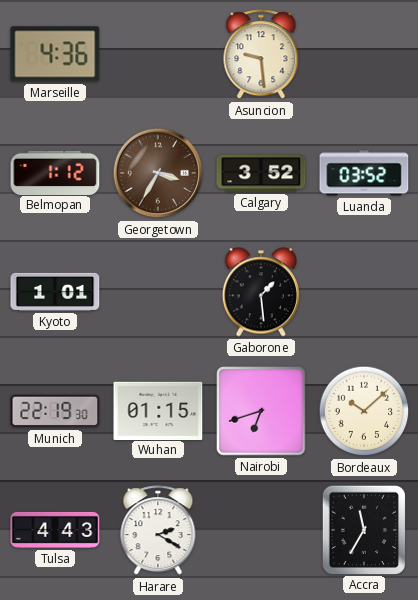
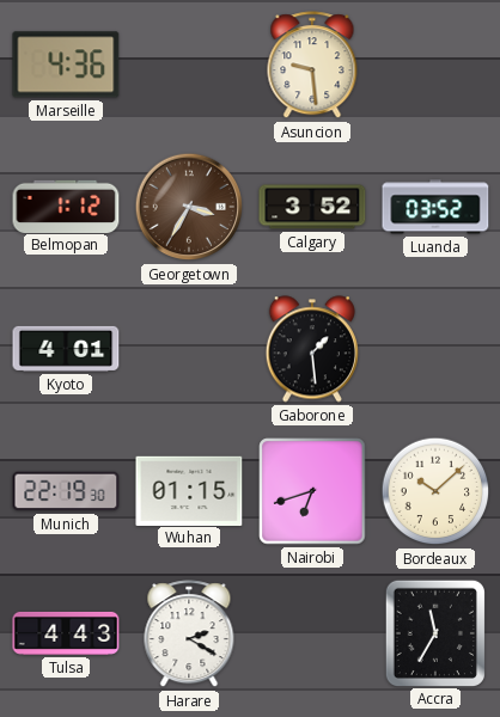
Kyoto: 1:01 -> 4:01 (66, 349)
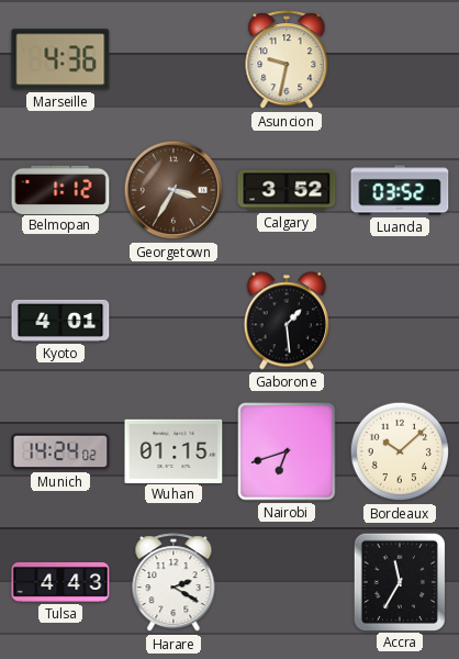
Asuncion: 9:29 -> 9:32 (287, 60)
Munich: 22:19 -> 14:24 (60, 451)
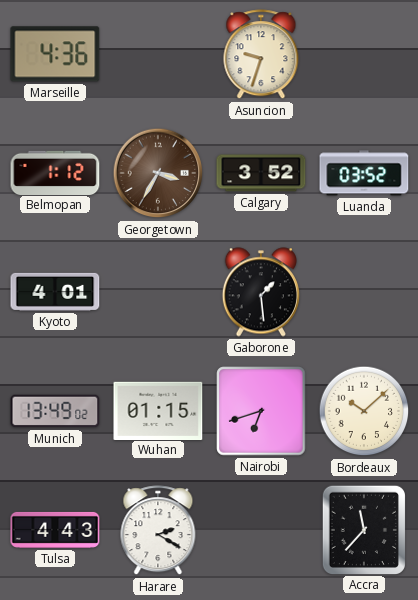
Asuncion: 9:32 -> 9:33 (261, 55)
Munich: 14:24 -> 13:49 (55, 411)
Accra: 11:35 -> 11:37 (363, 529)
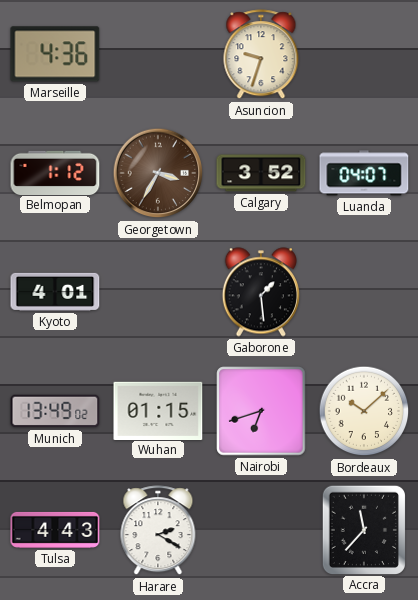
Luanda: 03:52 -> 04:07 (364, 173)
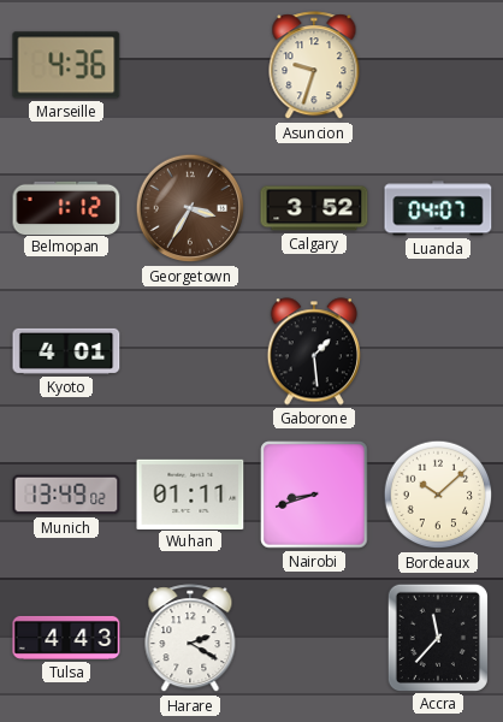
Wuhan: 01:15 -> 01:11 (190, 493)
Nairobi: 6:42 -> 8:42 (314, 495)
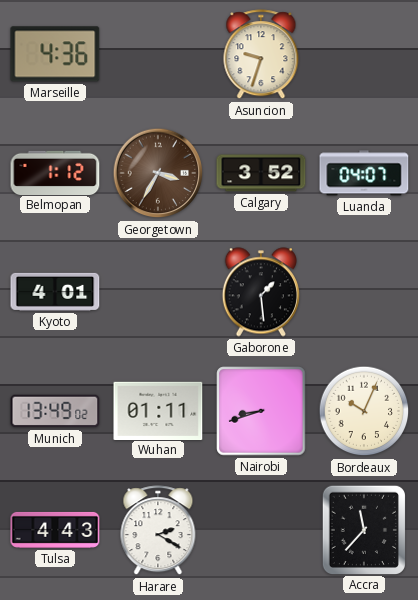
Bordeaux: 10:08 -> 10:04 (364, 411)
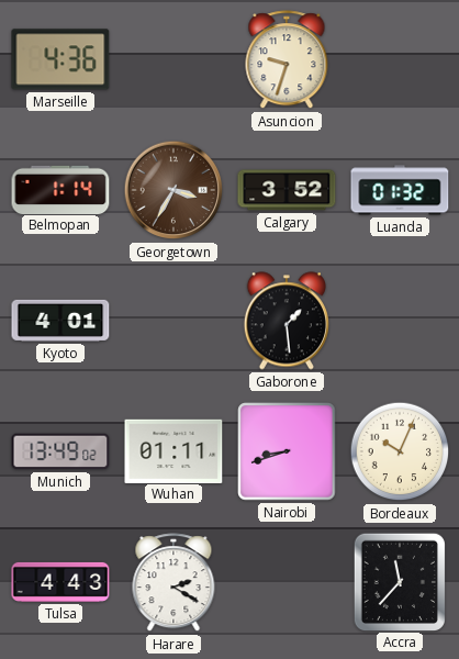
Belmopan: 1:12 -> 1:14 (60, 189)
Luanda: 04:07 -> 01:32 (400, 190)
